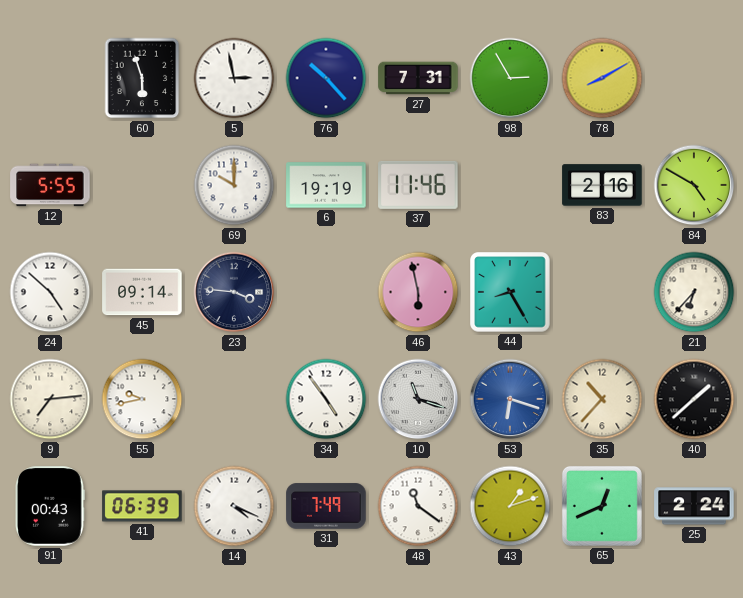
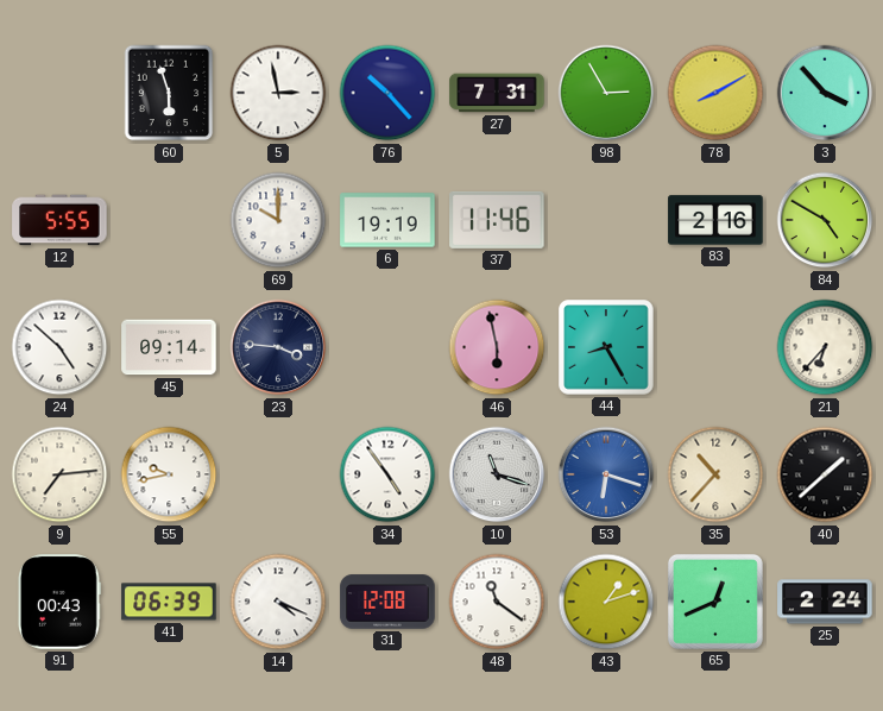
3: none -> 3:53 (825, 93)
31: 7:49 -> 12:08 (387, 602)
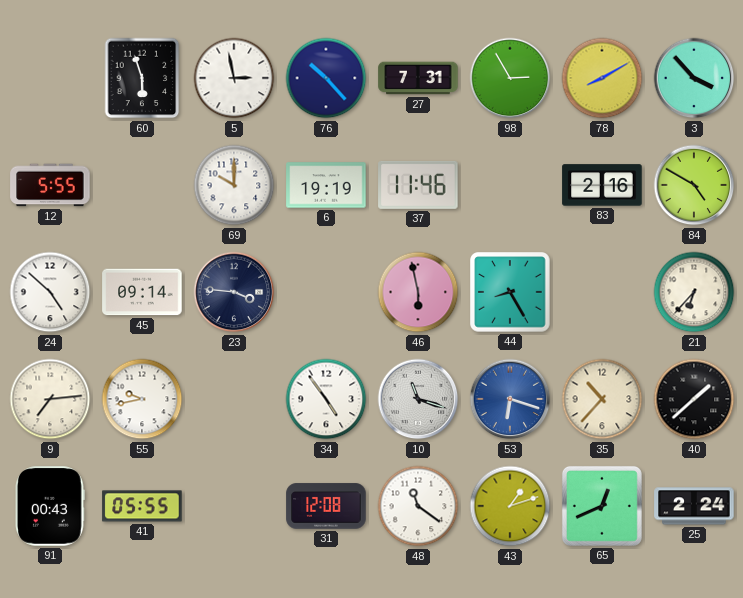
41: 06:39 -> 05:55 (142, 506)
14: 4:19 -> none (278, 602)
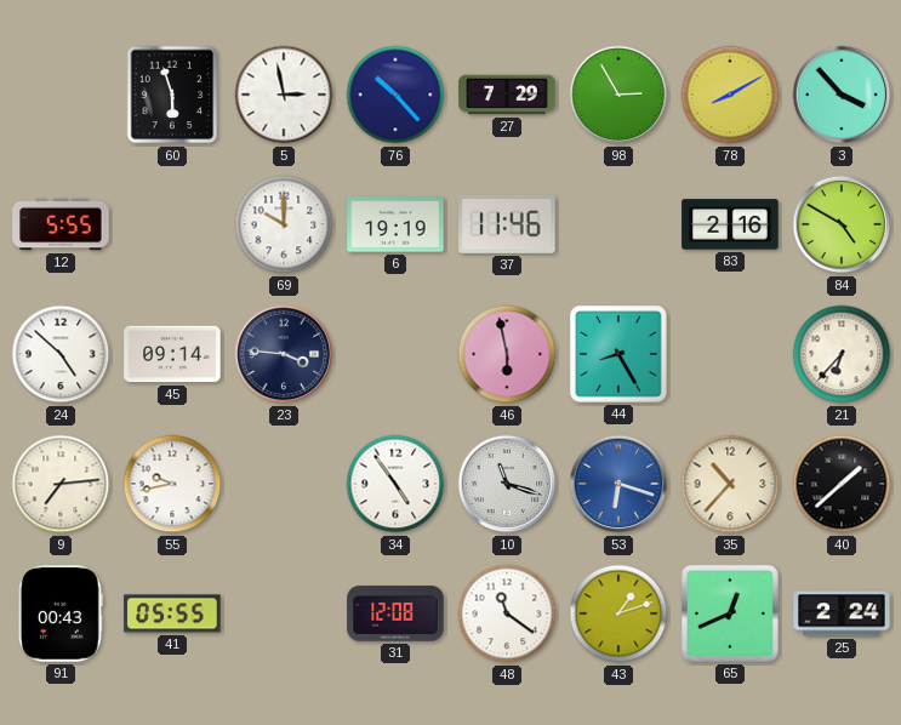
27: 7:31 -> 7:29 (507, 95)
